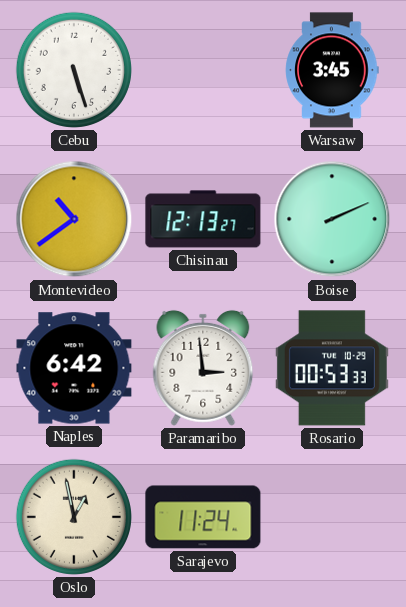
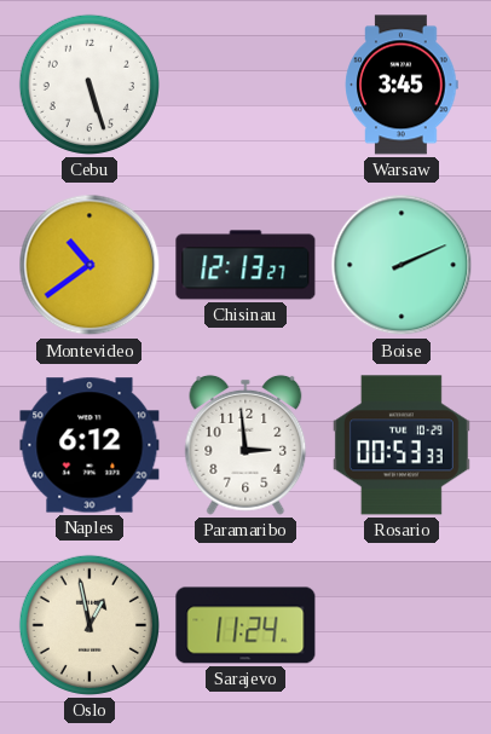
Naples: 6:42 -> 6:12 (89, 445)
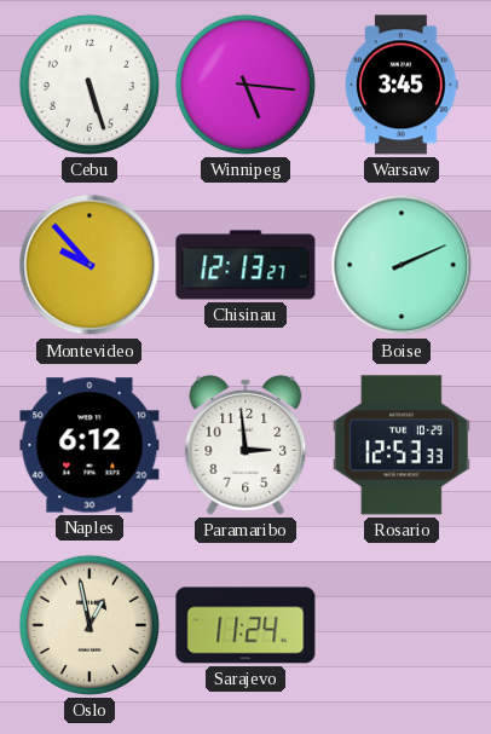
Winnipeg: none -> 5:16 (245, 85)
Montevideo: 10:39 -> 9:53 (89, 265)
Rosario: 00:53 -> 12:53 (402, 445)
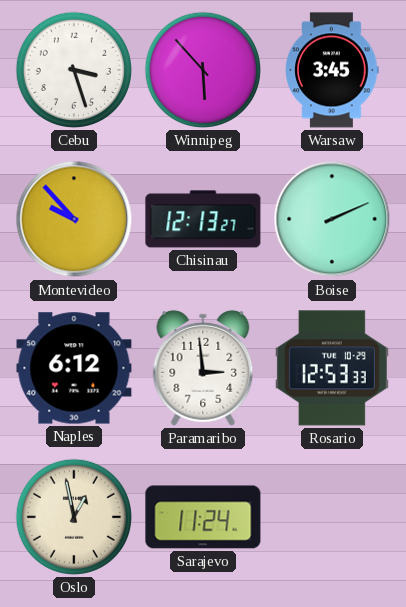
Cebu: 5:27 -> 3:27 (74, 70)
Winnipeg: 5:16 -> 5:53 (203, 70)
